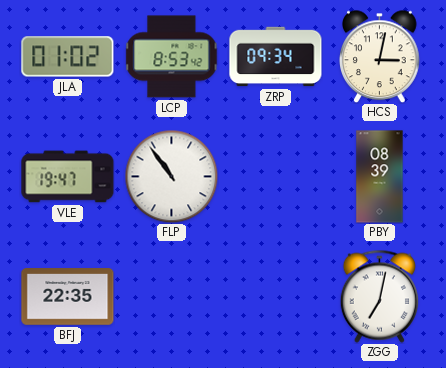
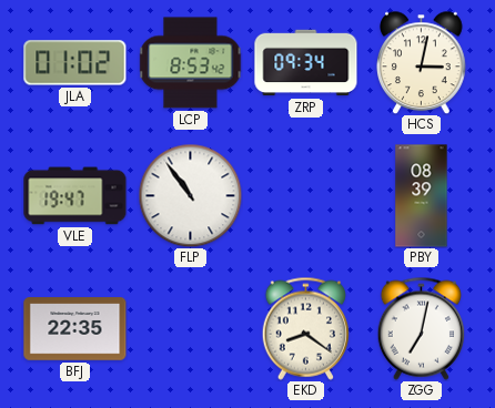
EKD: none -> 8:21 (305, 328)
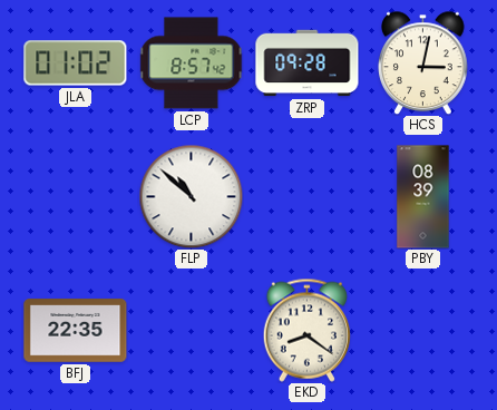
LCP: 8:53 -> 8:57 (192, 64)
ZRP: 09:34 -> 09:28 (308, 64)
VLE: 19:47 -> none (75, 196)
FLP: 10:54 -> 10:52 (191, 196)
ZGG: 7:02 -> none (421, 328)
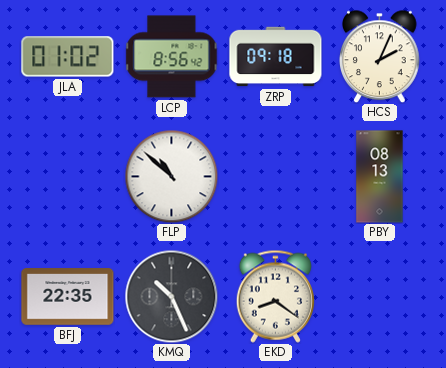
LCP: 8:57 -> 8:56 (172, 57)
ZRP: 09:28 -> 09:18 (276, 57)
HCS: 3:02 -> 2:04 (380, 56)
PBY: 08:39 -> 08:13 (380, 177)
KMQ: none -> 10:26 (171, 296)
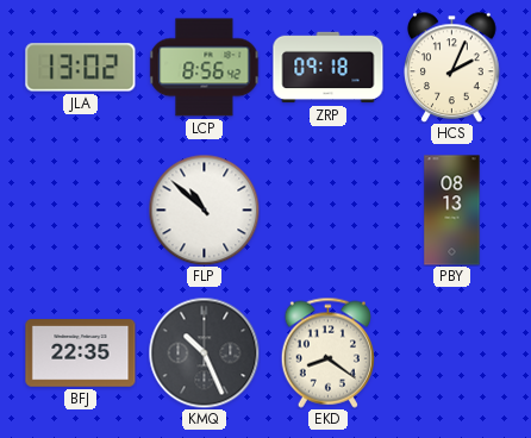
JLA: 01:02 -> 13:02 (81, 68)
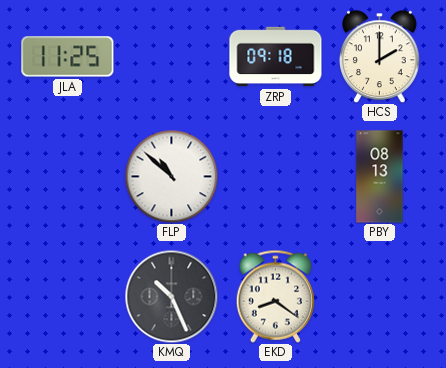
JLA: 13:02 -> 11:25 (68, 57)
LCP: 8:56 -> none (205, 68)
HCS: 2:04 -> 2:00 (380, 56)
BFJ: 22:35 -> none (81, 353)
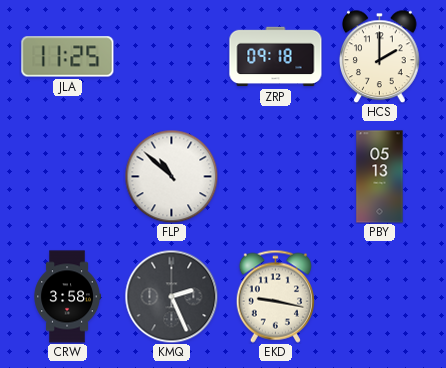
PBY: 08:13 -> 05:13 (380, 177)
CRW: none -> 3:58 (67, 297)
KMQ: 10:26 -> 2:26 (171, 296)
EKD: 8:21 -> 9:17 (275, 296)
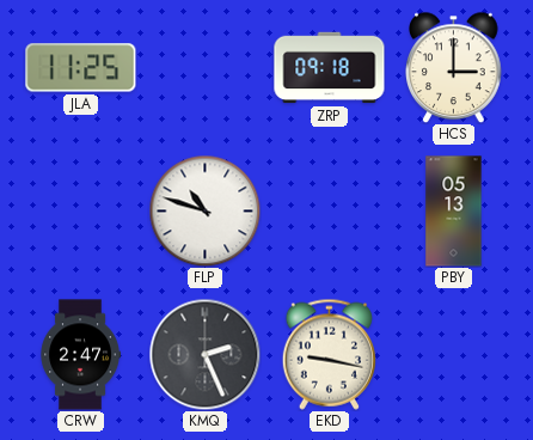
HCS: 2:00 -> 3:00 (454, 67)
FLP: 10:52 -> 10:48 (204, 210)
CRW: 3:58 -> 2:47 (80, 355)
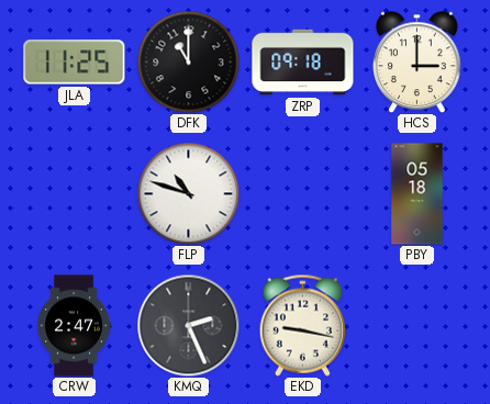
DFK: none -> 11:00 (188, 61)
PBY: 05:13 -> 05:18 (417, 194)
